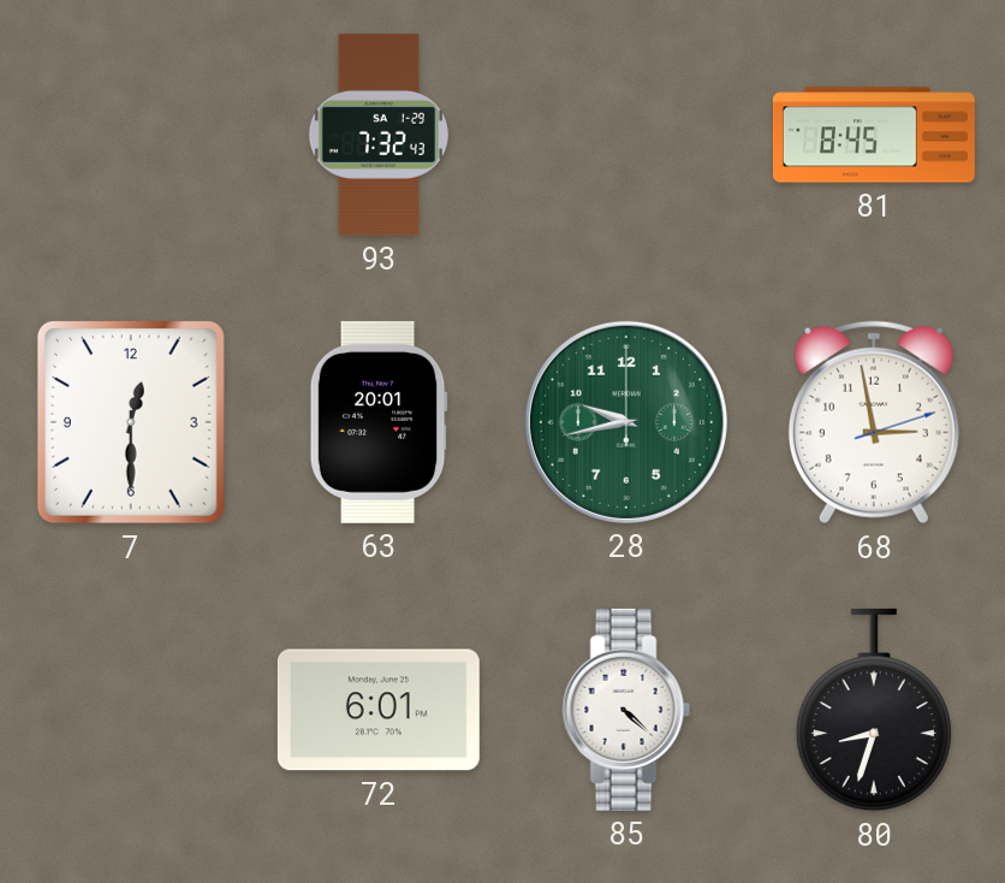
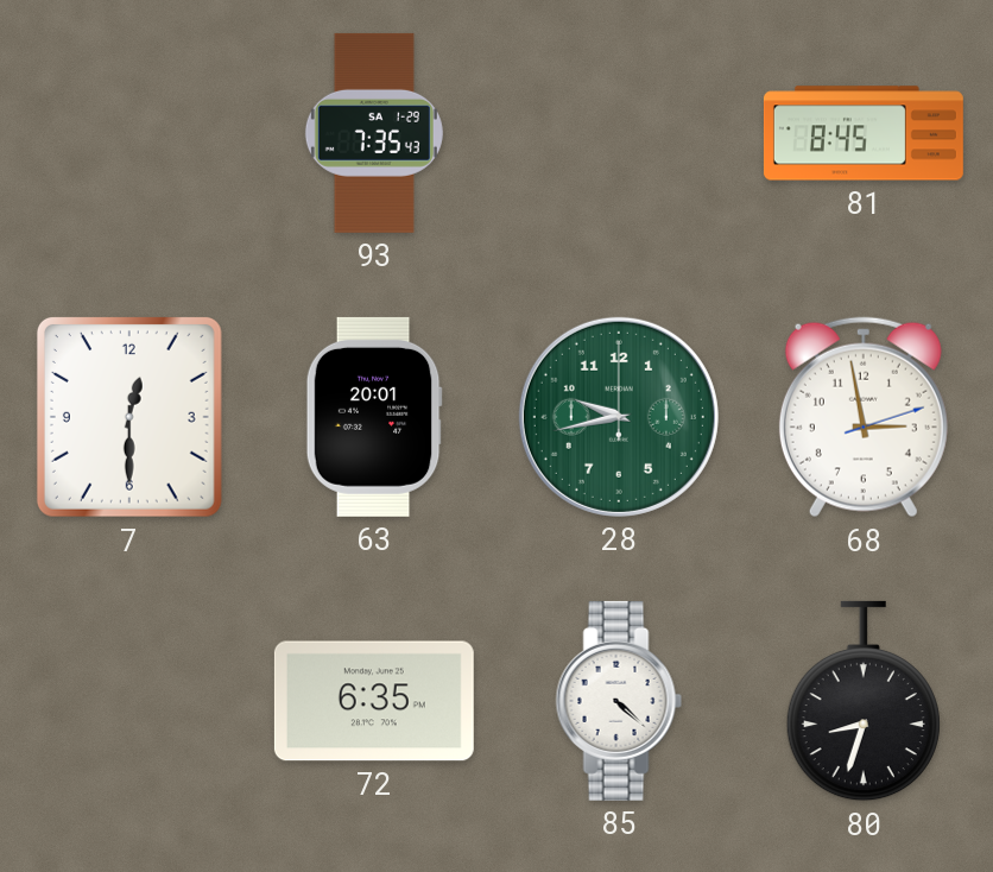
93: 7:32 -> 7:35 (374, 133)
72: 6:01 -> 6:35 (374, 701)
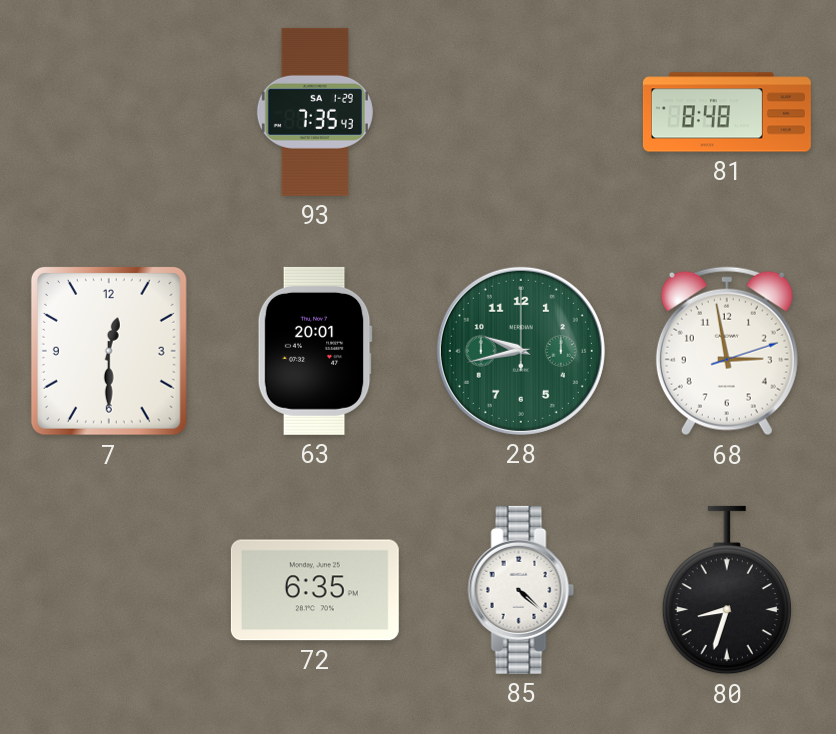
81: 8:45 -> 8:48 (727, 112)
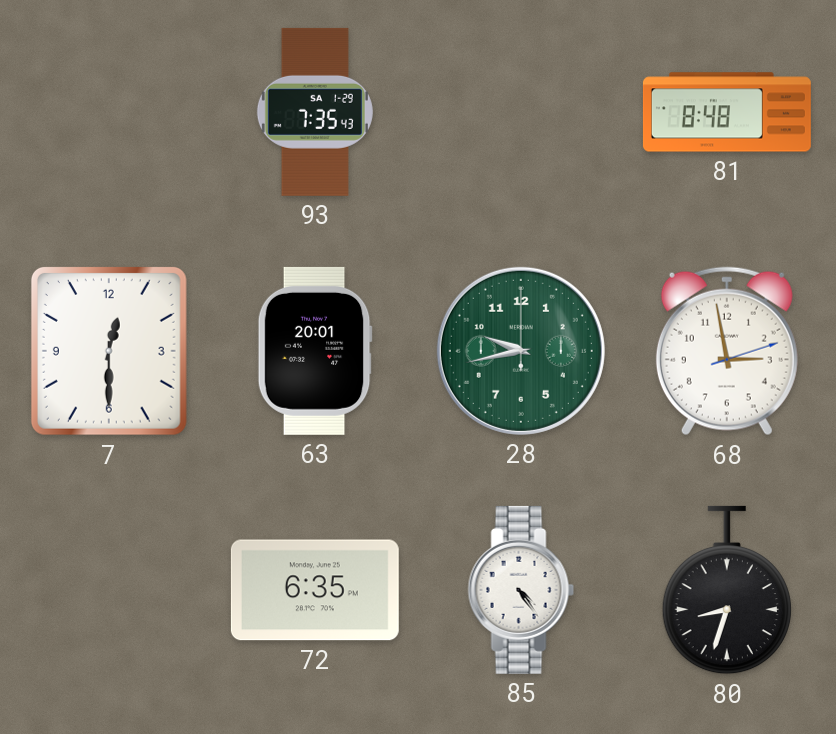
85: 4:22 -> 4:24 (521, 590)
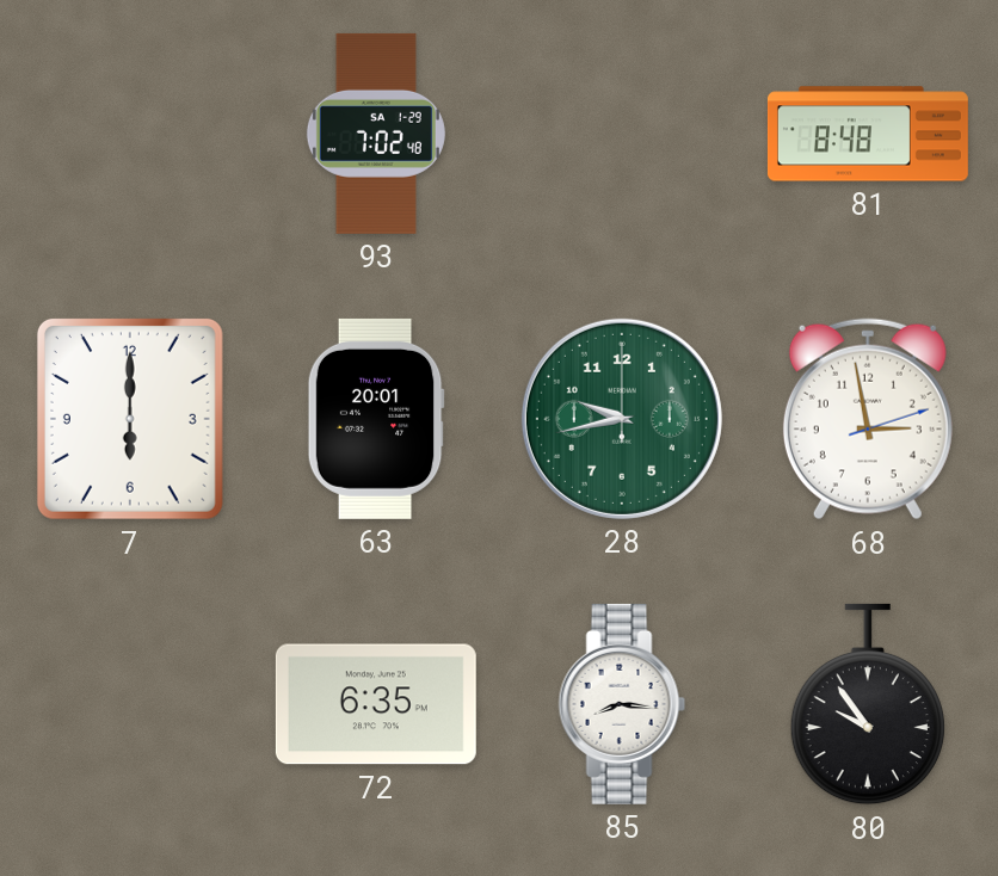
93: 7:35 -> 7:02 (376, 134)
7: 12:30 -> 6:00 (130, 419)
85: 4:24 -> 8:16 (622, 704)
80: 8:33 -> 9:54 (868, 704)
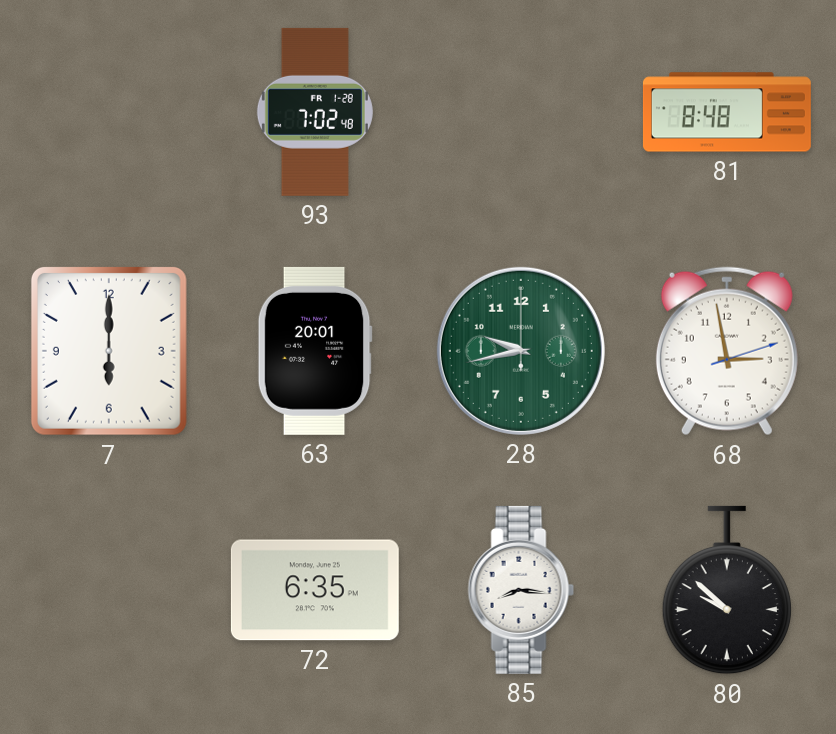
93 date: SA 1-29 -> FR 1-28 (315, 112)
80: 9:54 -> 9:52 (727, 590)
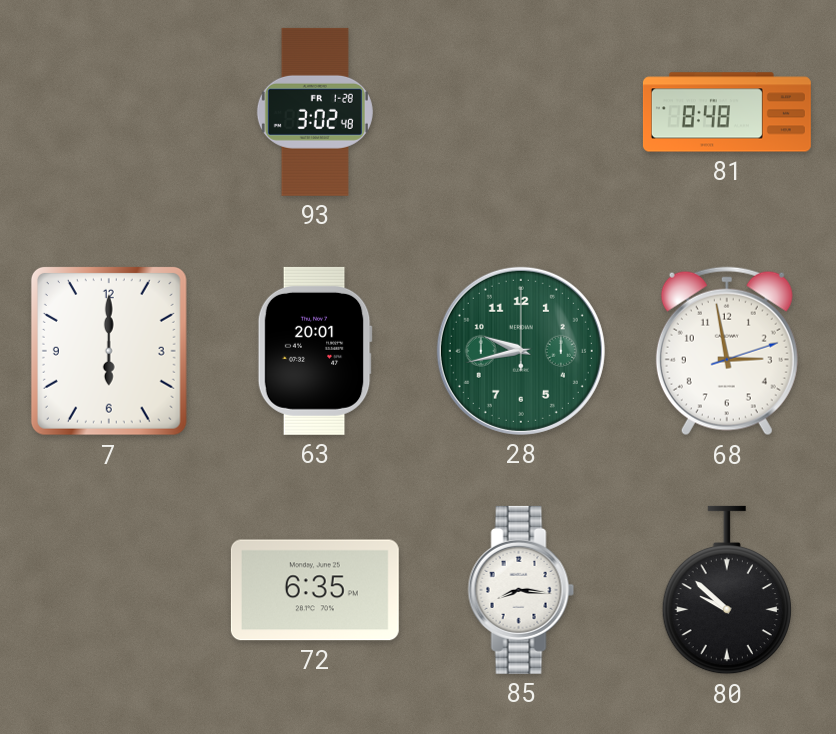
93: 7:02 -> 3:02 (315, 112)
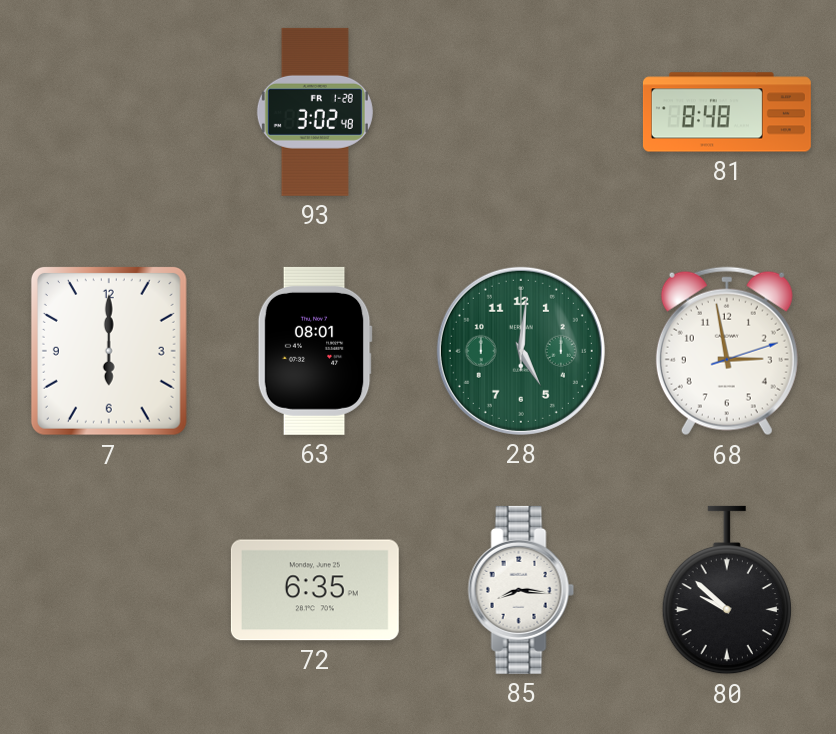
63: 20:01 -> 08:01 (315, 351)
28: 9:43 -> 5:01 (521, 351)
